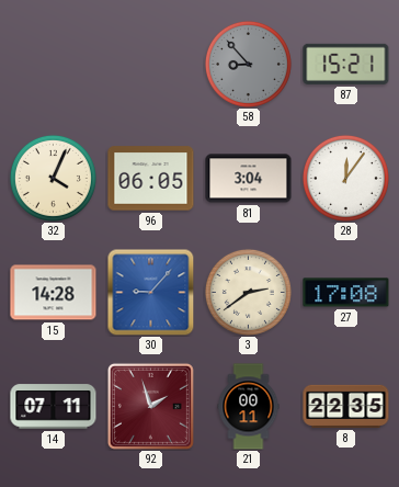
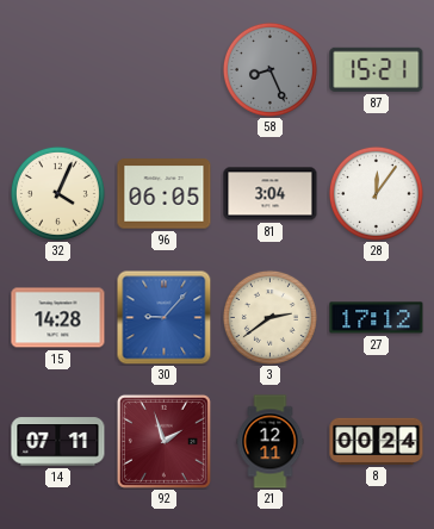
58: 8:53 -> 8:26 (269, 69)
27: 17:08 -> 17:12 (377, 318)
21: 00:11 -> 12:11 (271, 442)
8: 22:35 -> 00:24 (377, 441)
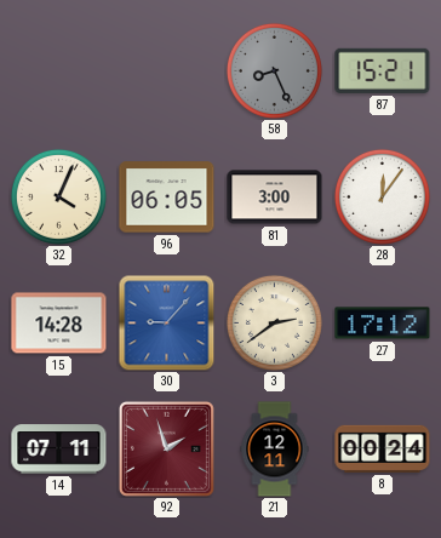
81: 3:04 -> 3:00 (275, 198)
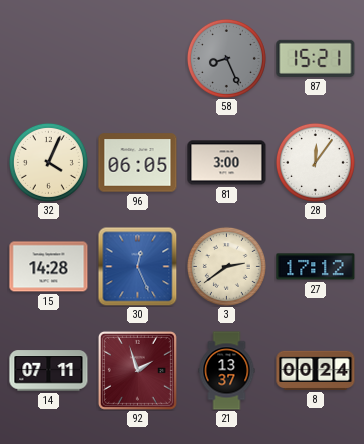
30: 9:07 -> 12:26 (137, 266)
21: 12:11 -> 13:37 (227, 371)
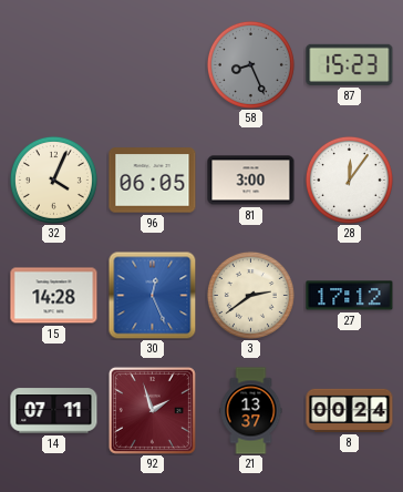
87: 15:21 -> 15:23 (350, 64)
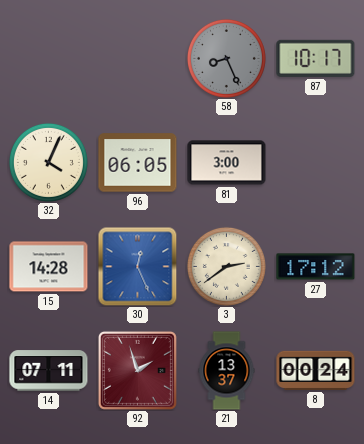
87: 15:23 -> 10:17 (316, 58)
28: 12:06 -> none (349, 180)
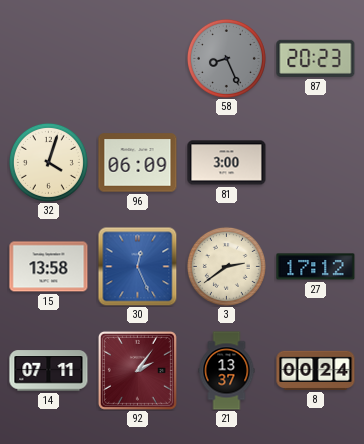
87: 10:17 -> 20:23 (316, 58)
32: 4:04 -> 4:03 (48, 162)
96: 06:05 -> 06:09 (138, 163)
15: 14:28 -> 13:58 (49, 267)
92: 1:57 -> 2:06 (137, 370)
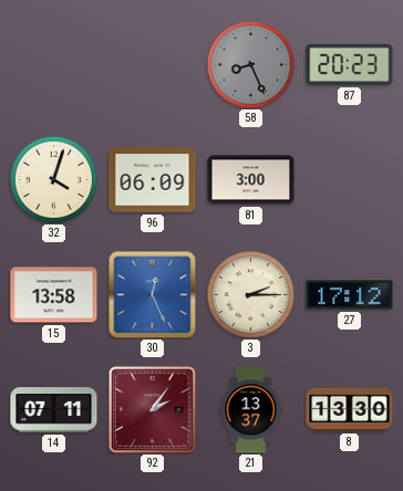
3: 2:39 -> 2:15 (250, 294)
8: 00:24 -> 13:30 (350, 409)
